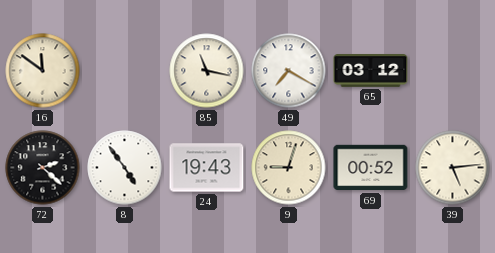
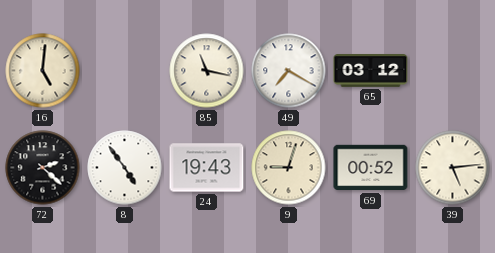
16: 11:51 -> 5:01 (43, 71)
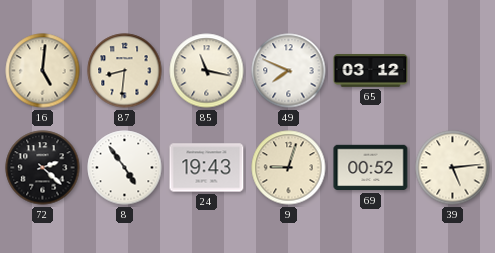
87: none -> 8:31 (125, 71)
49: 7:20 -> 7:49 (289, 71)
